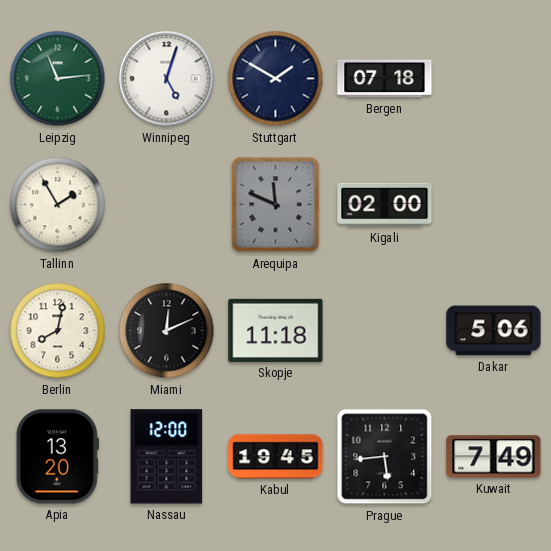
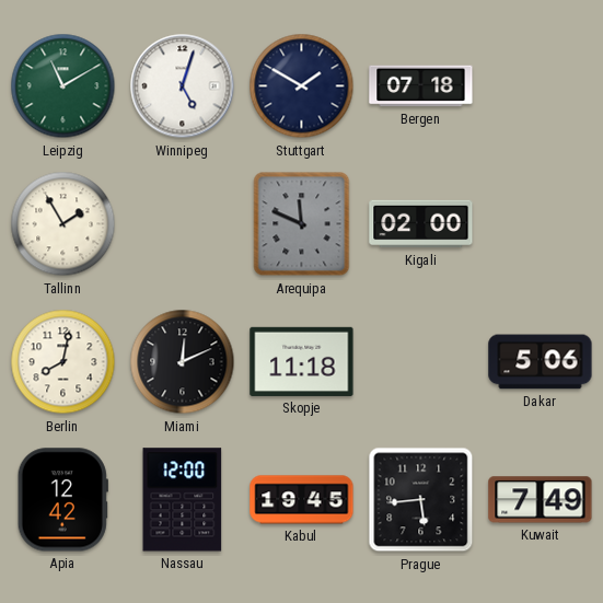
Leipzig: 11:14 -> 11:10 (63, 86)
Apia: 13:20 -> 12:42 (62, 500)
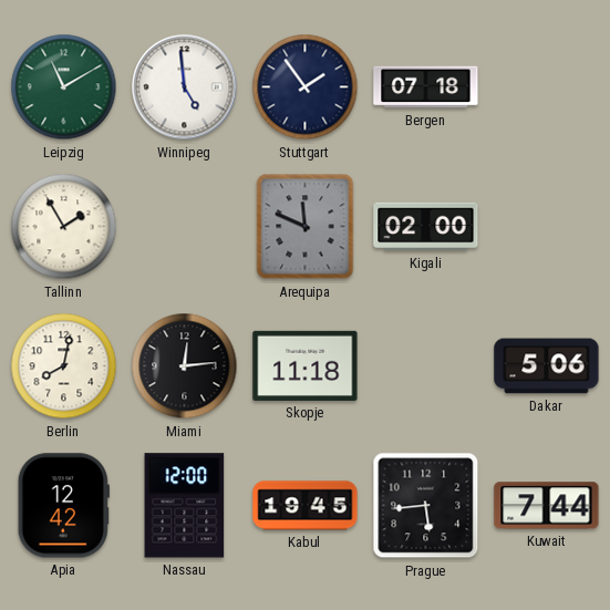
Winnipeg: 5:03 -> 4:59 (185, 87)
Stuttgart: 1:50 -> 1:54 (306, 87)
Miami: 12:11 -> 12:14 (185, 366)
Kuwait: 7:49 -> 7:44 (547, 506)
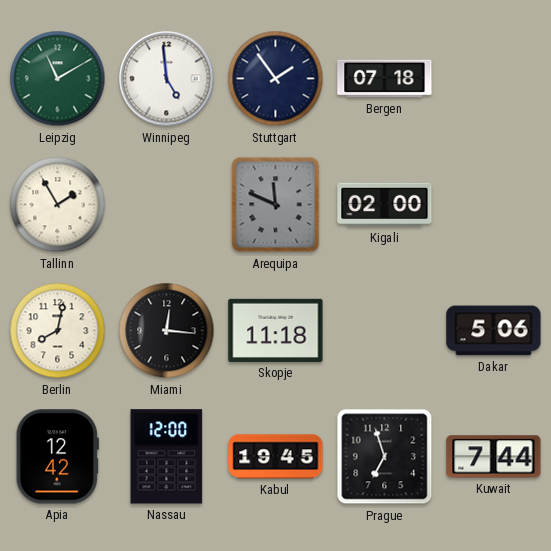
Miami: 12:14 -> 12:16 (167, 331)
Prague: 5:44 -> 6:57 (385, 457)
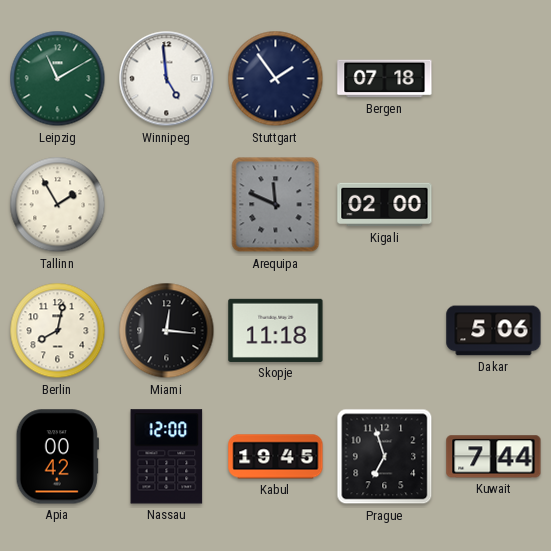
Apia: 12:42 -> 00:42 (57, 457)
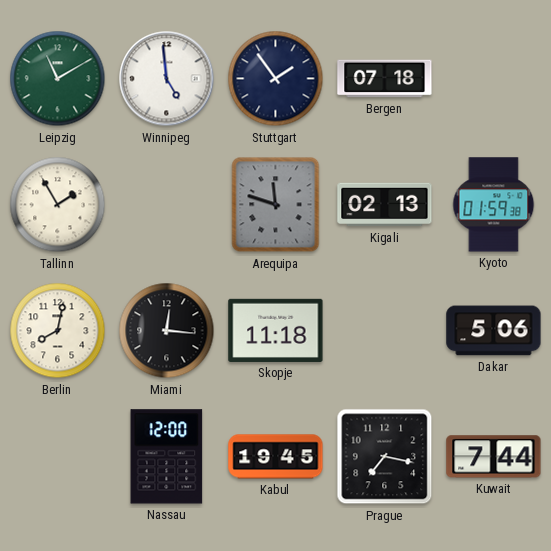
Arequipa: 11:49 -> 11:48 (276, 205)
Kigali: 02:00 -> 02:13 (385, 205)
Kyoto: none -> 01:59 (494, 205)
Apia: 00:42 -> none (57, 457)
Prague: 6:57 -> 7:17 (385, 457)
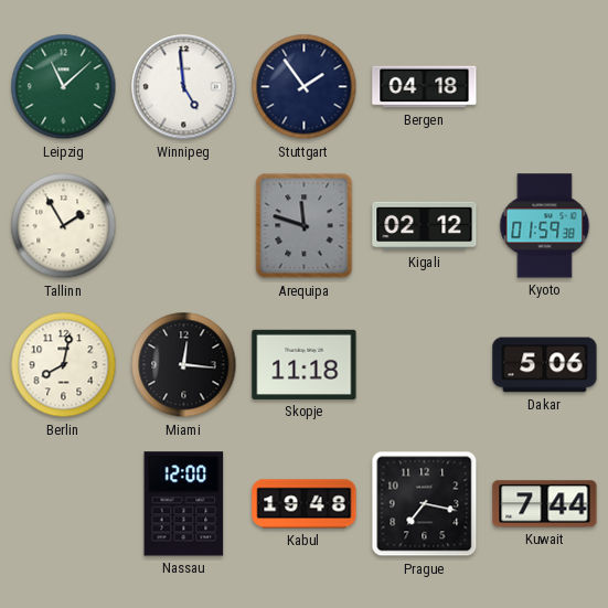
Leipzig: 11:10 -> 11:08 (64, 87)
Bergen: 07:18 -> 04:18 (425, 87)
Kigali: 02:13 -> 02:12 (425, 226)
Kabul: 19:45 -> 19:48 (305, 504)
